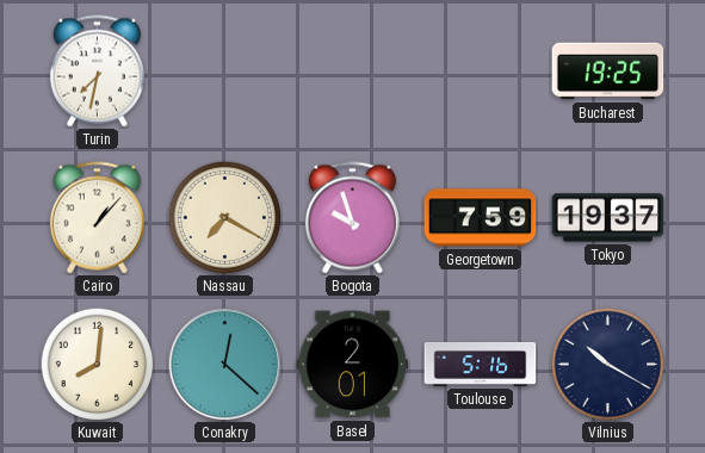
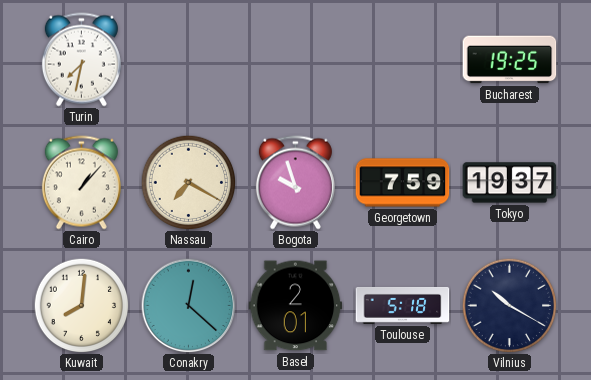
Toulouse: 5:16 -> 5:18 (403, 305)
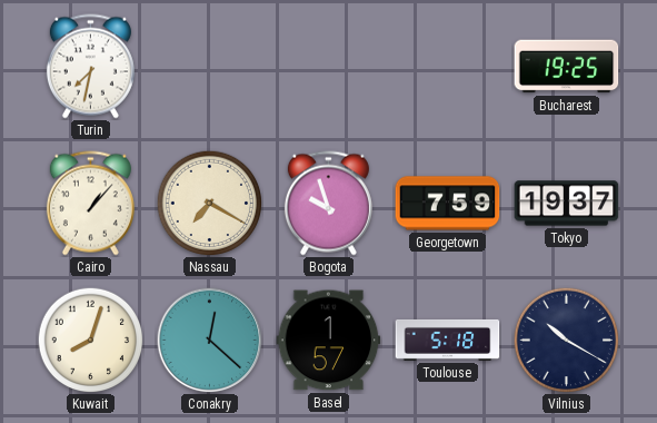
Kuwait: 8:01 -> 8:03 (90, 340)
Basel: 2:01 -> 1:57 (329, 341)
